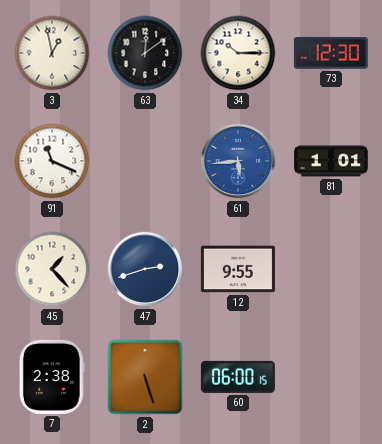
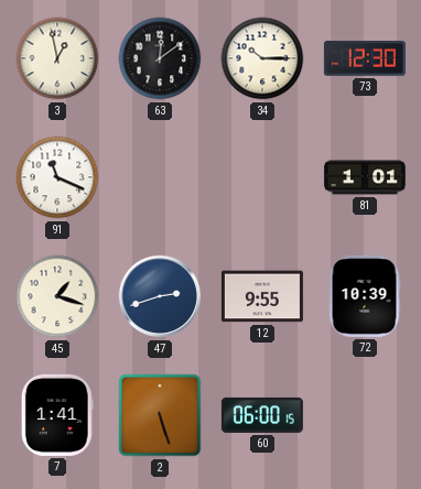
61: 5:44 -> none (238, 161)
45: 1:23 -> 1:18 (57, 296)
72: none -> 10:39 (365, 296)
7: 2:38 -> 1:41 (57, 415)
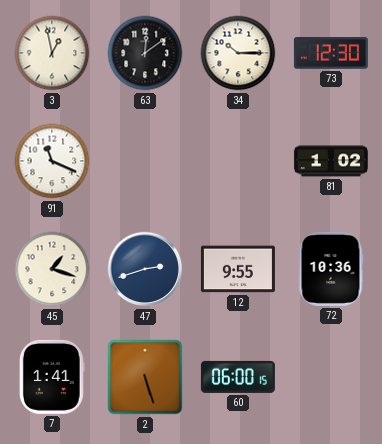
81: 1:01 -> 1:02 (331, 161)
72: 10:39 -> 10:36 (331, 269)
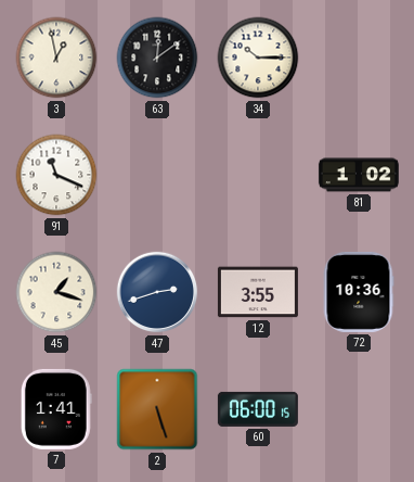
73: 12:30 -> none (331, 54)
12: 9:55 -> 3:55 (258, 292)
